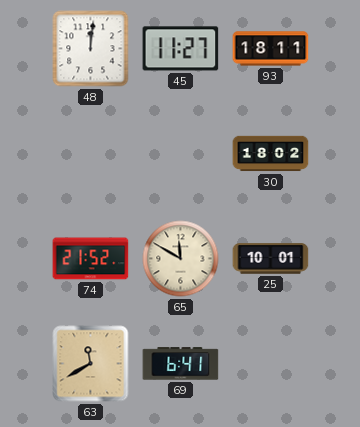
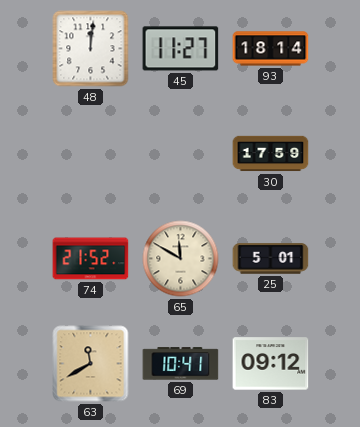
93: 18:11 -> 18:14 (271, 49)
30: 18:02 -> 17:59 (271, 154)
25: 10:01 -> 5:01 (271, 259)
69: 6:41 -> 10:41 (181, 364)
83: none -> 09:12 (271, 364)
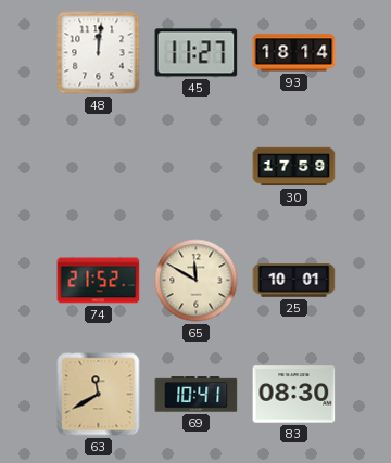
25: 5:01 -> 10:01 (294, 281)
83: 09:12 -> 08:30 (294, 395)
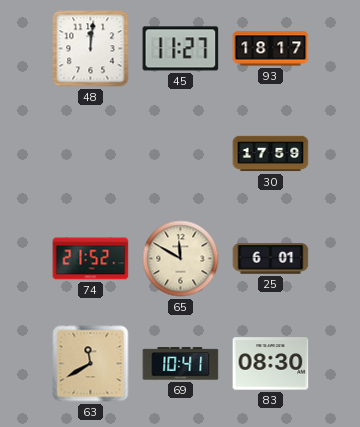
93: 18:14 -> 18:17 (271, 49)
25: 10:01 -> 6:01 (271, 259)
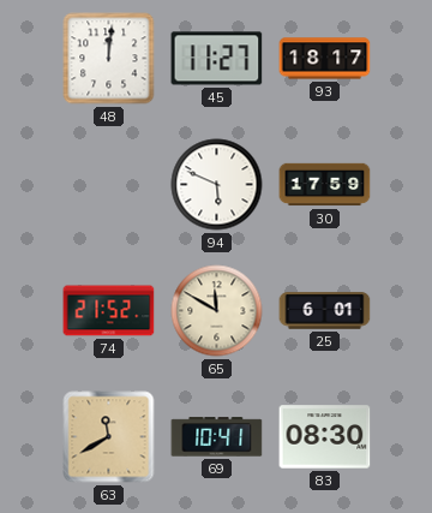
94: none -> 5:49 (217, 185)
